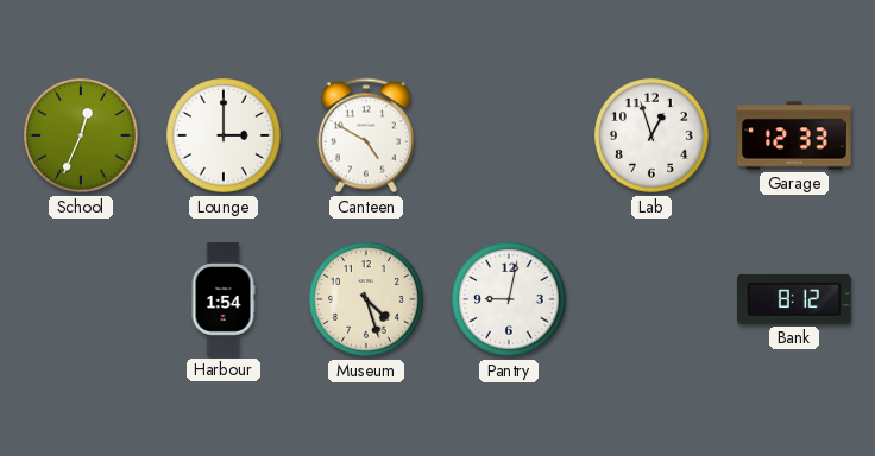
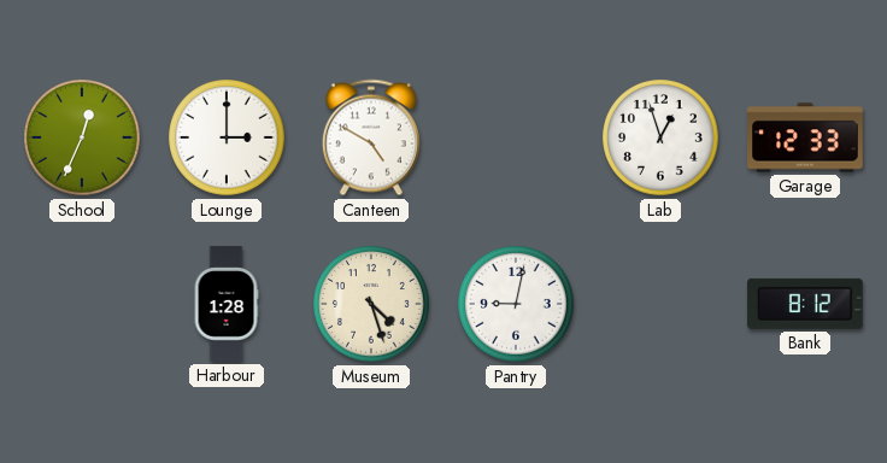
Harbour: 1:54 -> 1:28 (227, 304)
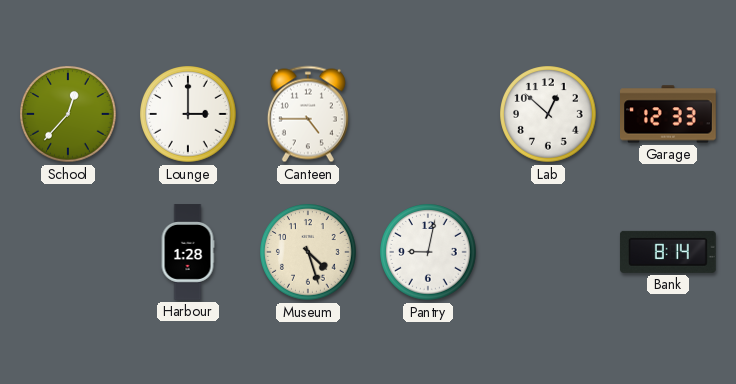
School: 12:34 -> 12:37 (68, 114)
Canteen: 4:50 -> 4:45 (308, 114)
Lab: 12:57 -> 12:52 (548, 114)
Bank: 8:12 -> 8:14 (668, 252)
